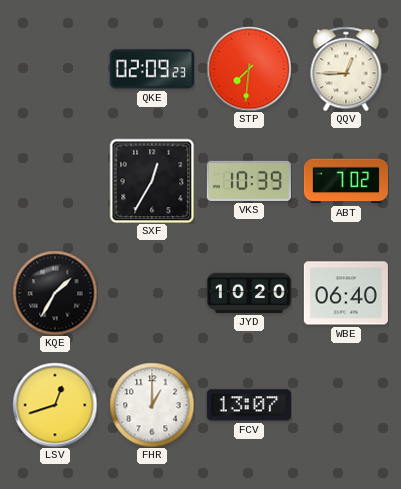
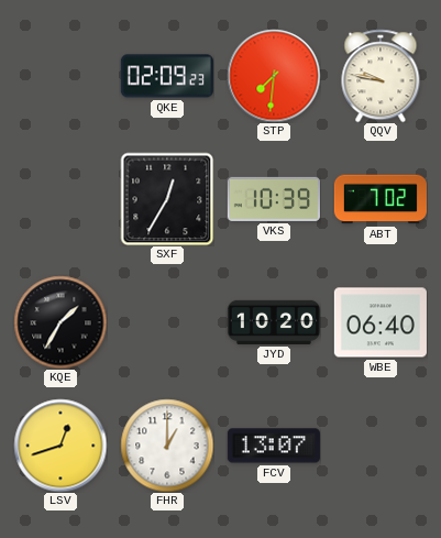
QQV: 12:45 -> 9:47 (381, 76)
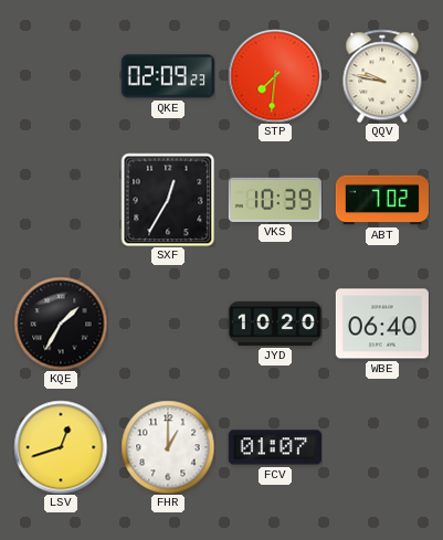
FCV: 13:07 -> 01:07 (275, 447)
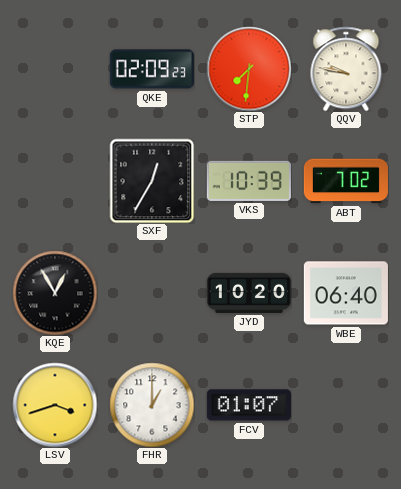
KQE: 1:35 -> 12:55 (55, 293)
LSV: 12:42 -> 3:42 (55, 405)
